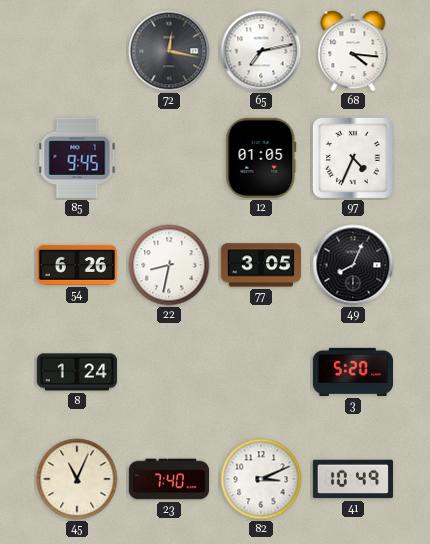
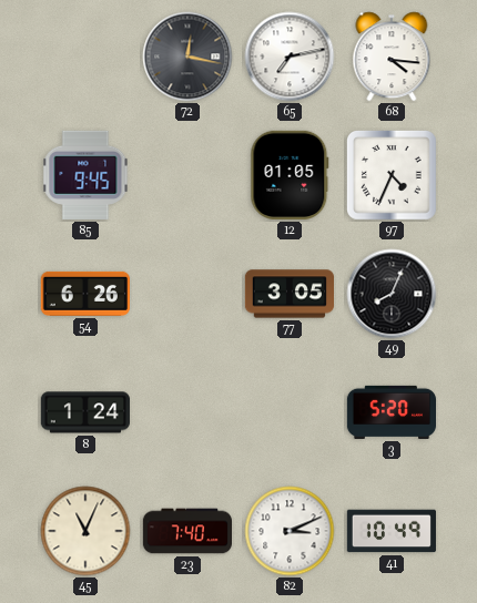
22: 8:32 -> none (169, 265)
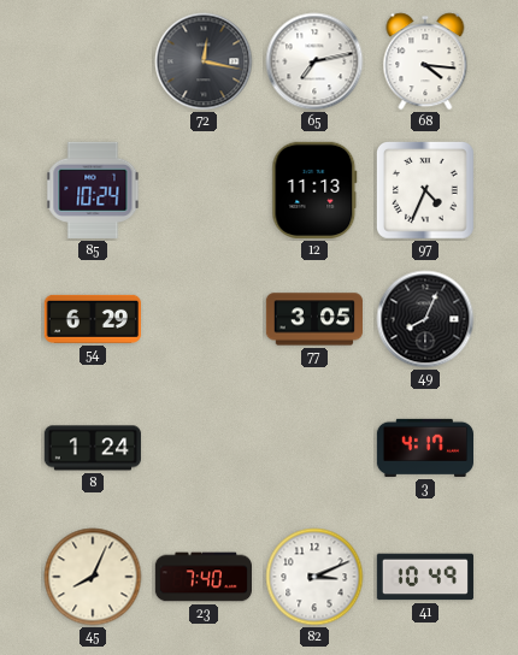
85: 9:45 -> 10:24 (93, 190)
12: 01:05 -> 11:13 (314, 190)
54: 6:26 -> 6:29 (93, 319)
3: 5:20 -> 4:17 (424, 448)
45: 11:04 -> 8:04 (93, 577)
